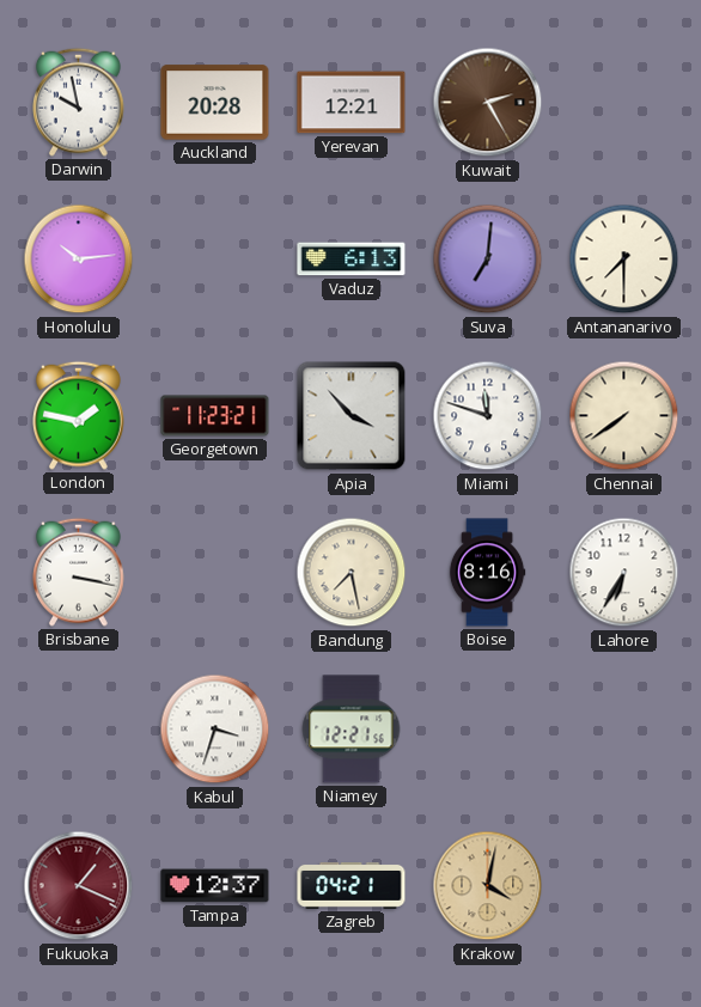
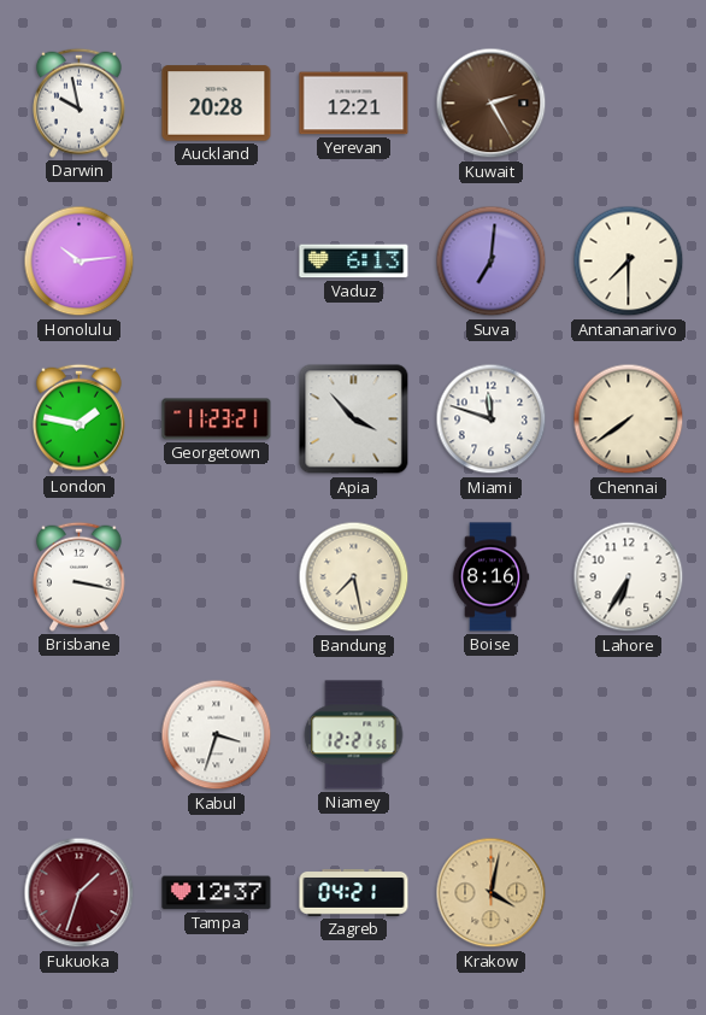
Fukuoka: 1:19 -> 1:33 (80, 893)
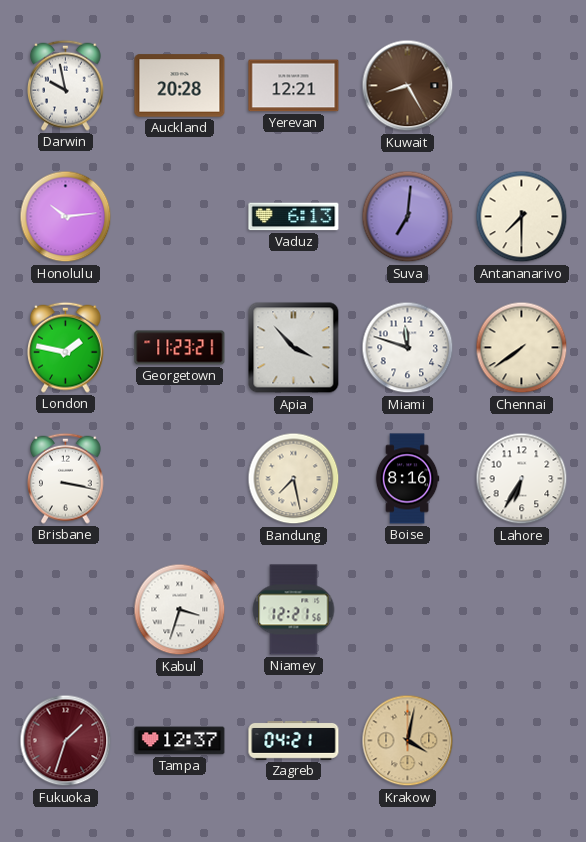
Kuwait: 2:25 -> 8:25 (408, 86)
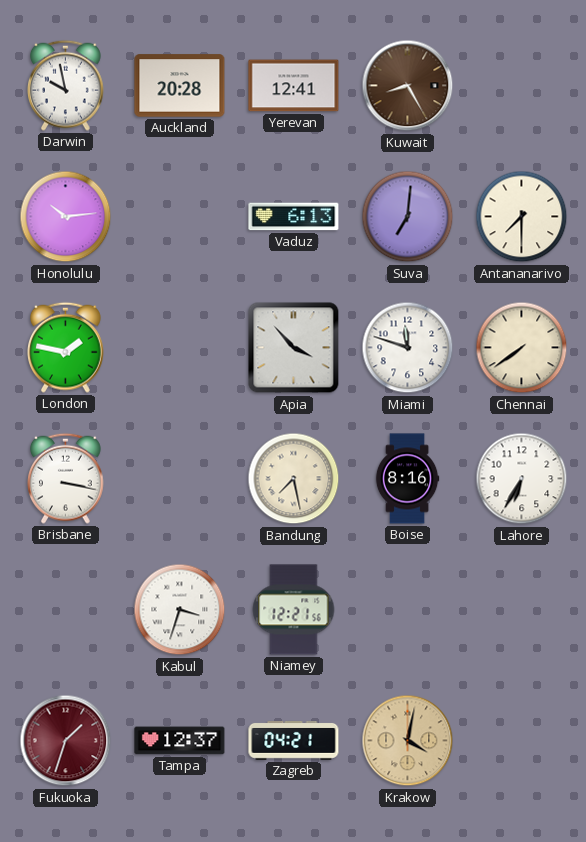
Yerevan: 12:21 -> 12:41 (294, 86)
Georgetown: 11:23 -> none (180, 348)
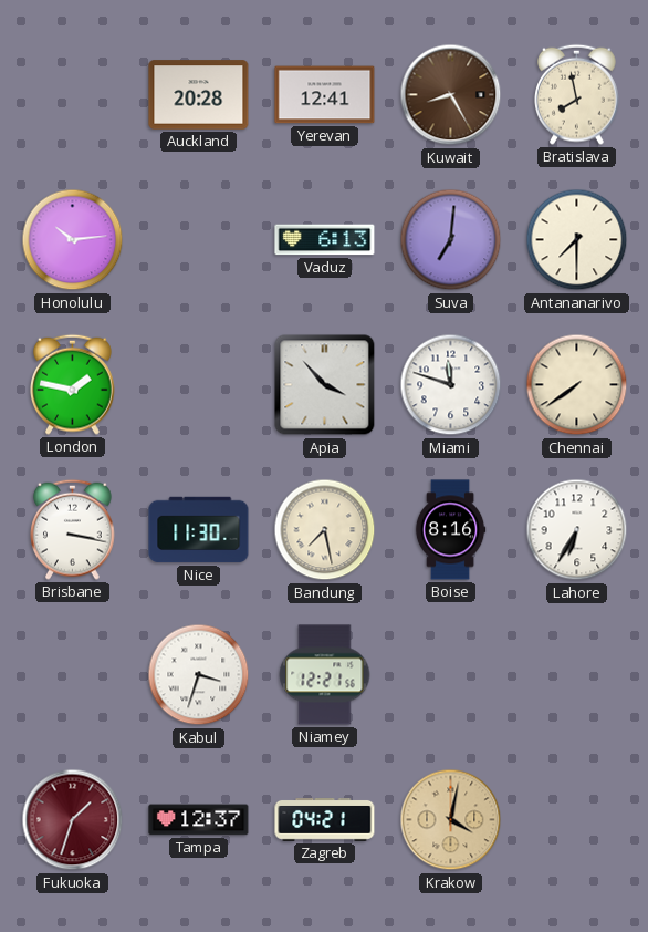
Darwin: 9:58 -> none (66, 85)
Bratislava: none -> 7:58 (577, 94)
Nice: none -> 11:30 (199, 530)
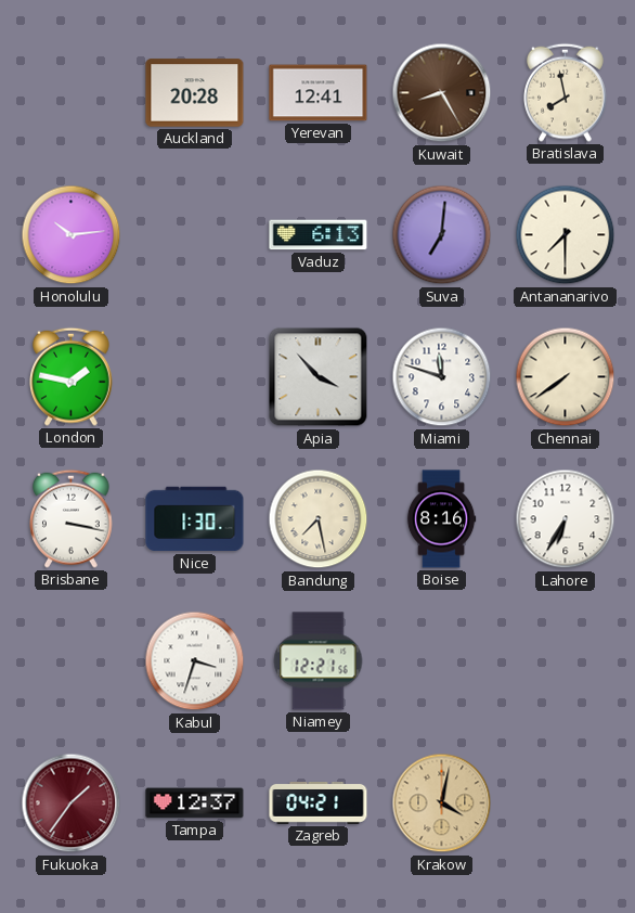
Nice: 11:30 -> 1:30 (195, 519)
Fukuoka: 1:33 -> 1:36 (72, 803)
